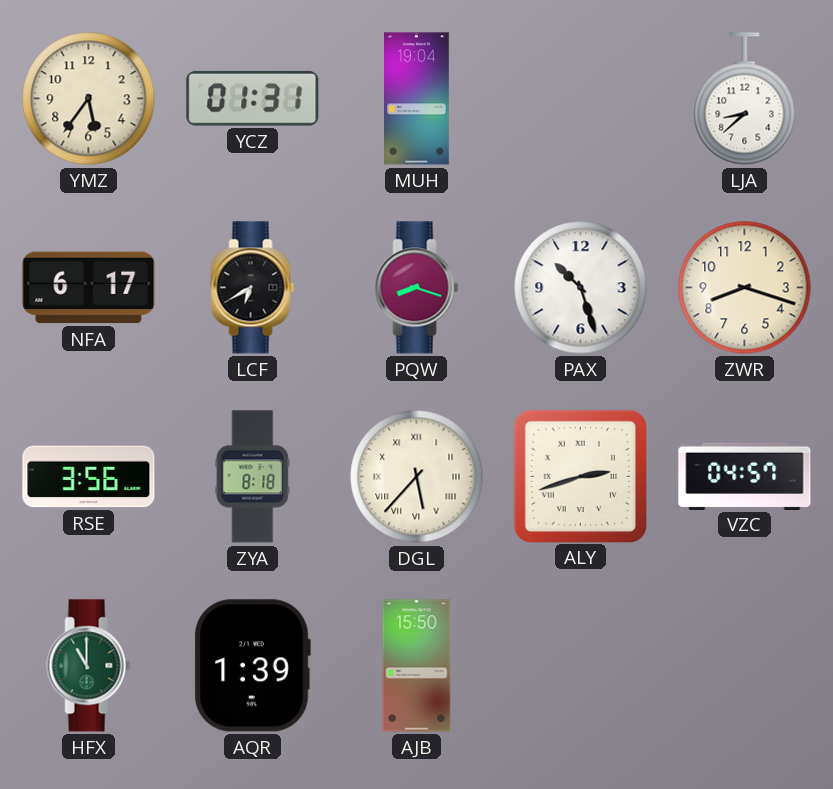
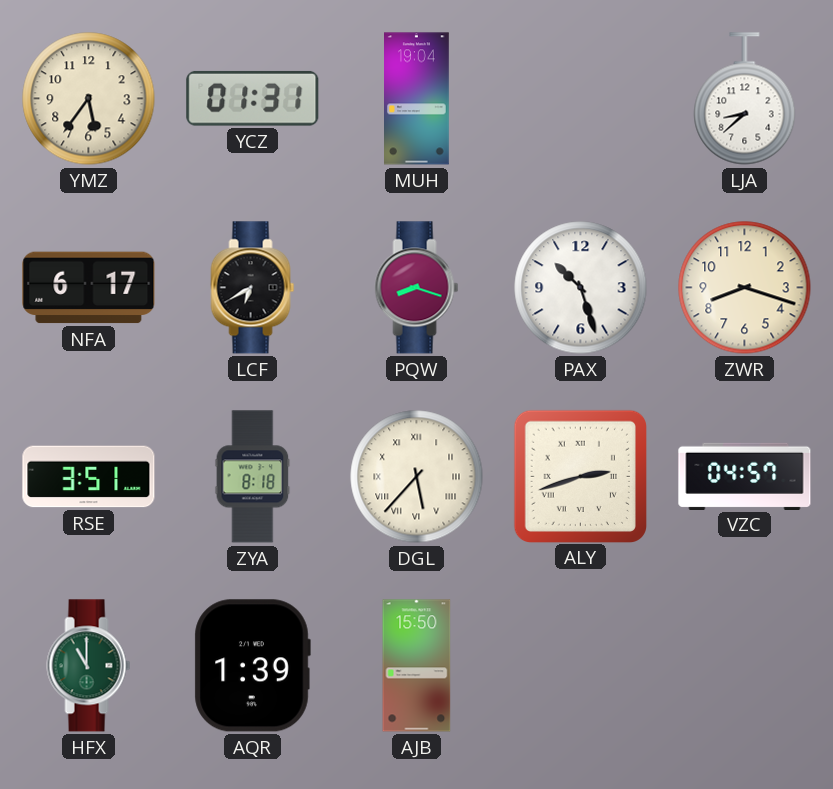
RSE: 3:56 -> 3:51 (89, 477)
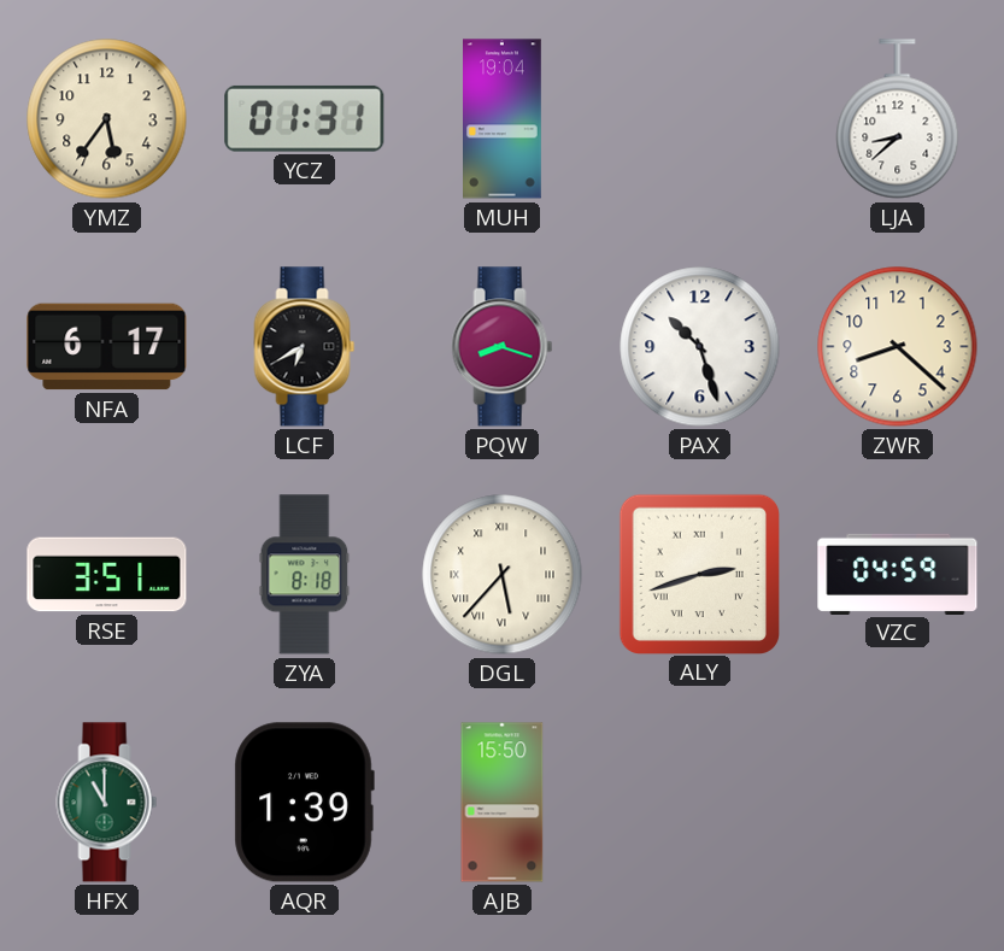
ZWR: 8:18 -> 8:22 (898, 347)
VZC: 04:57 -> 04:59 (898, 574)
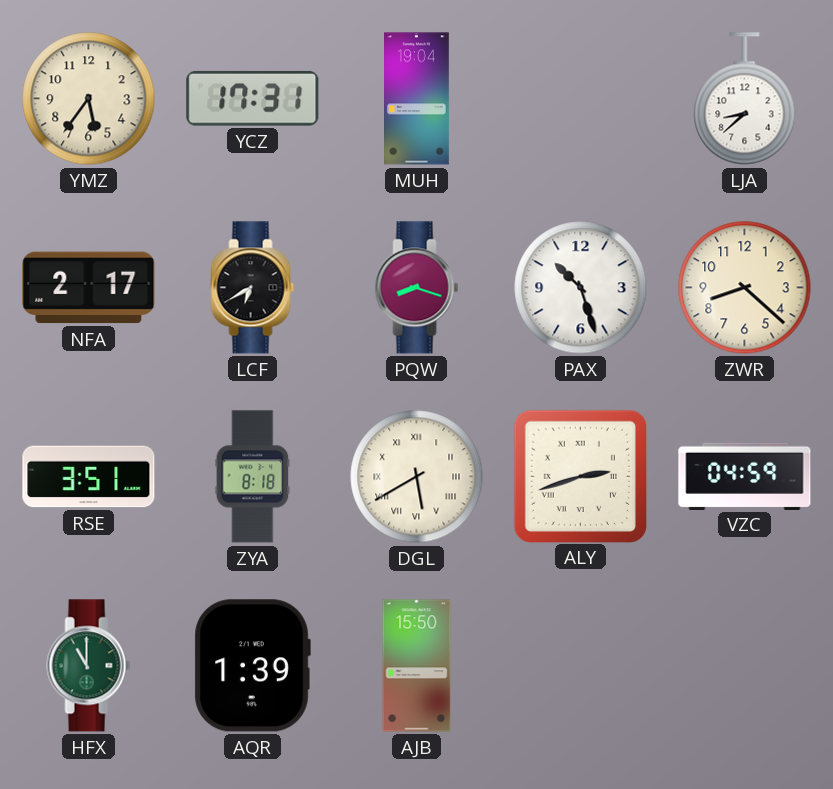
YCZ: 01:31 -> 17:31 (253, 98)
NFA: 6:17 -> 2:17 (89, 288)
DGL: 5:37 -> 5:40 (417, 477)
